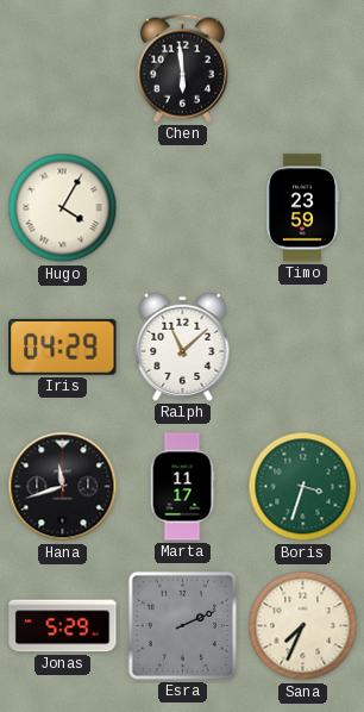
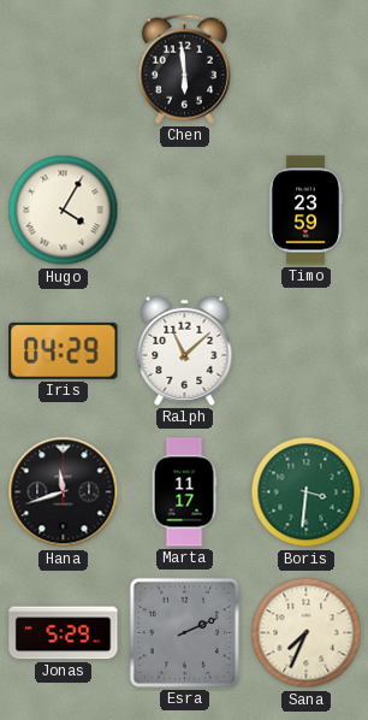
Boris: 3:33 -> 3:31 (307, 492)
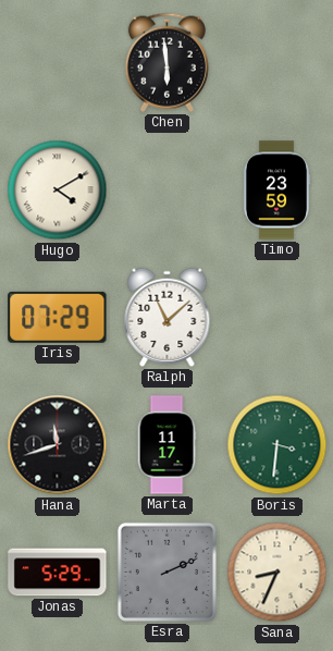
Hugo: 4:05 -> 4:10 (58, 191)
Iris: 04:29 -> 07:29 (58, 317)
Sana: 7:34 -> 8:34 (277, 573)
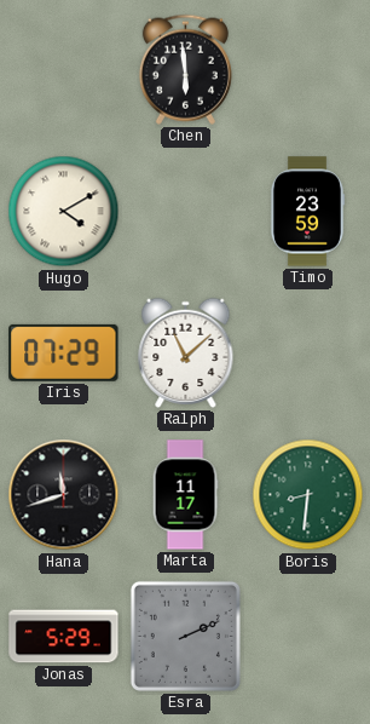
Boris: 3:31 -> 8:31 (308, 495)
Sana: 8:34 -> none (277, 573)
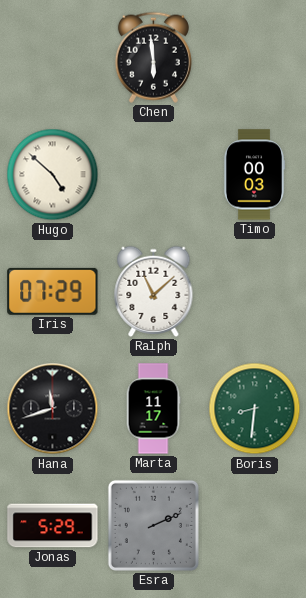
Hugo: 4:10 -> 4:52 (53, 175)
Timo: 23:59 -> 00:03 (254, 175)
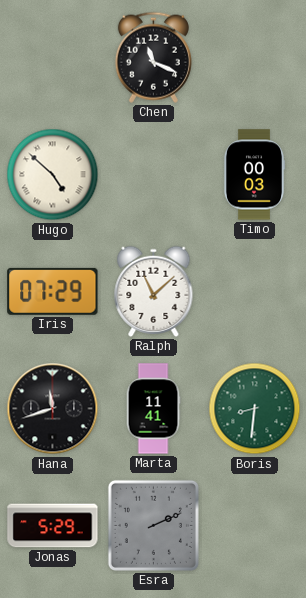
Chen: 5:59 -> 11:19 (153, 57)
Marta: 11:17 -> 11:41 (153, 409)
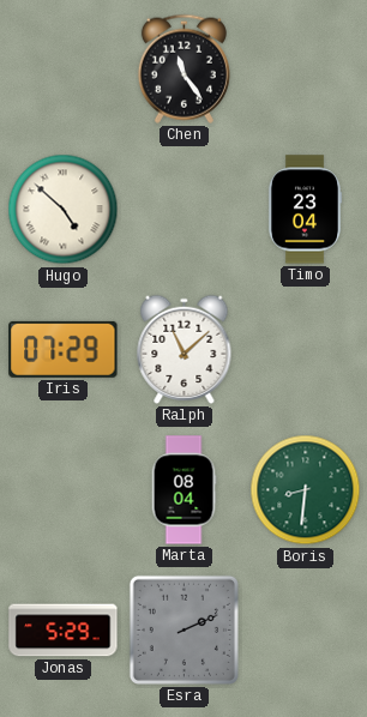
Chen: 11:19 -> 11:24 (183, 68)
Timo: 00:03 -> 23:04 (305, 210)
Hana: 11:42 -> none (53, 409)
Marta: 11:41 -> 08:04 (183, 490)
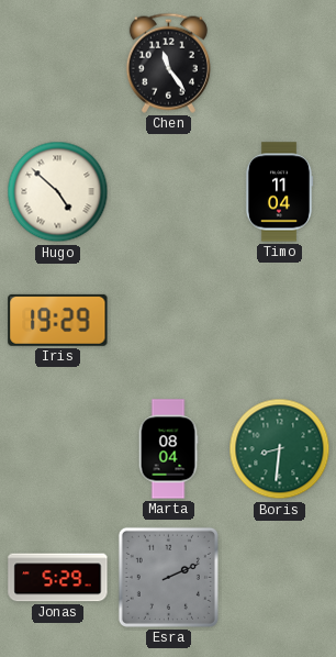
Timo: 23:04 -> 11:04 (279, 192)
Iris: 07:29 -> 19:29 (58, 320)
Ralph: 11:08 -> none (185, 349)
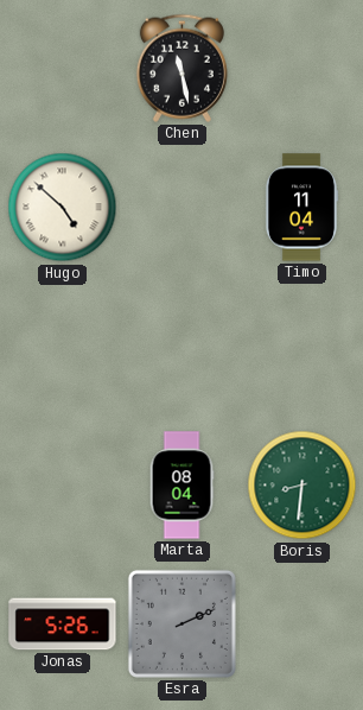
Chen: 11:24 -> 11:28 (181, 68)
Iris: 19:29 -> none (58, 320)
Jonas: 5:29 -> 5:26 (63, 625)
